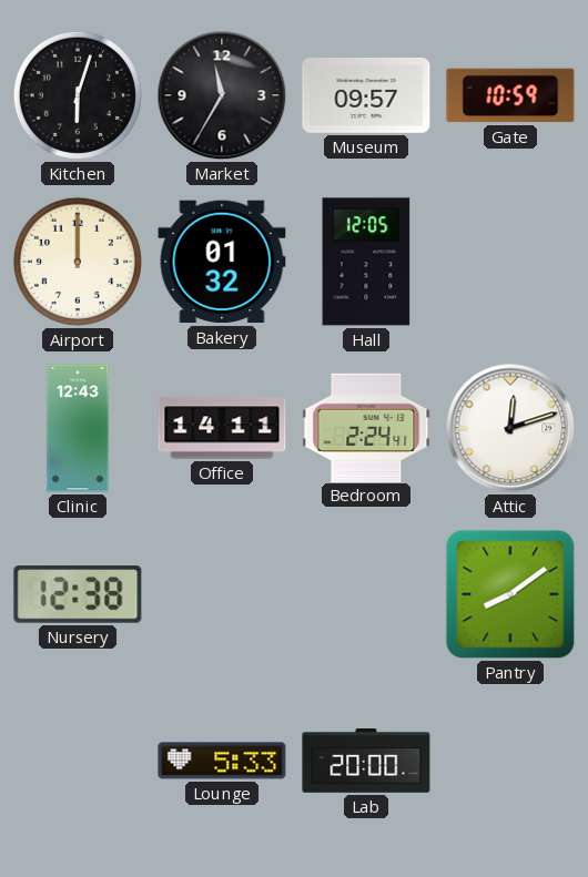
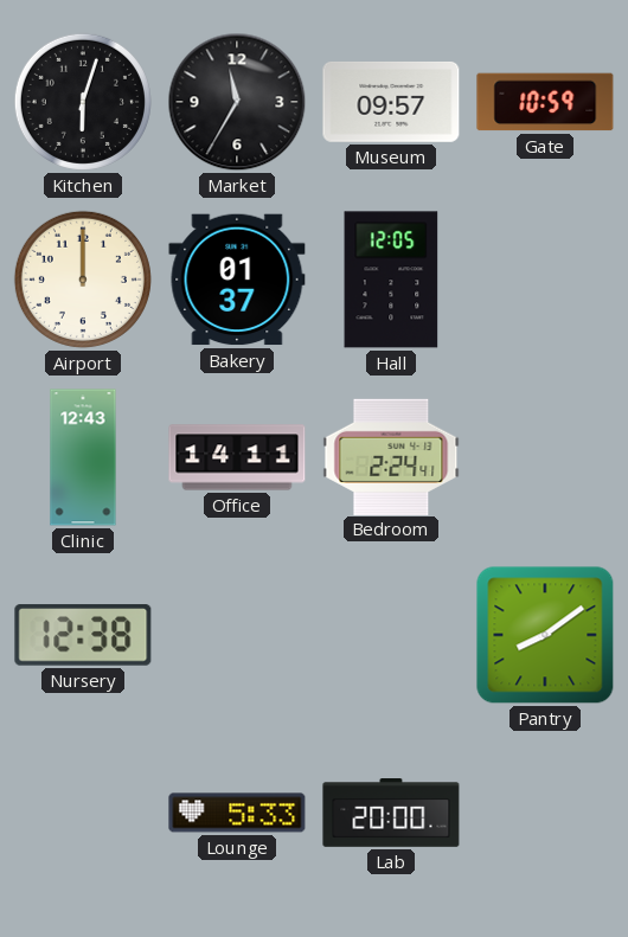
Bakery: 01:32 -> 01:37 (237, 280)
Attic: 12:12 -> none (510, 428)
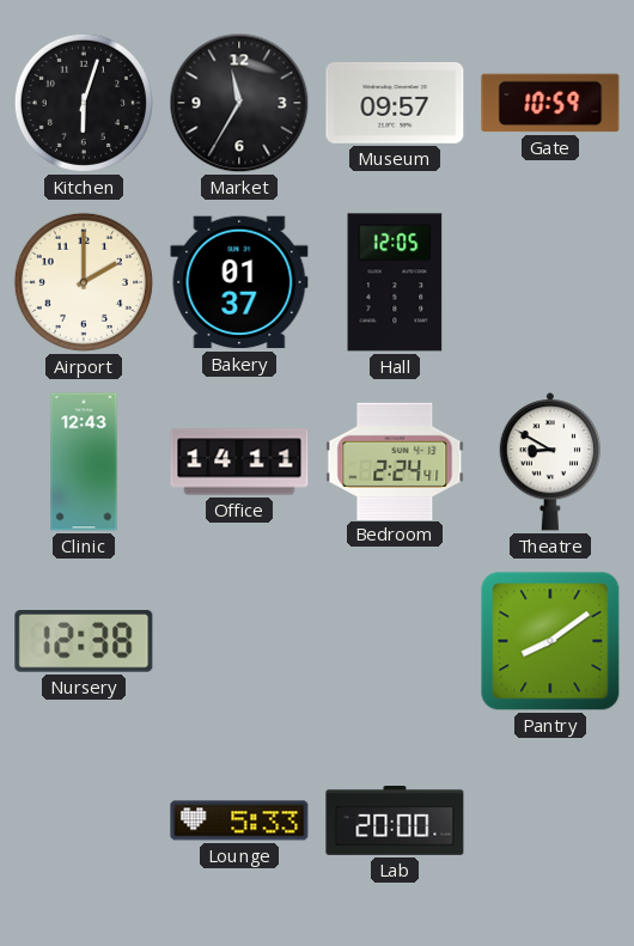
Airport: 12:00 -> 2:00 (84, 282)
Theatre: none -> 8:50 (550, 462)
